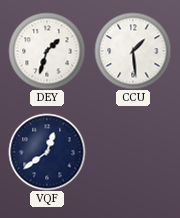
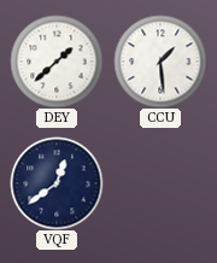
DEY: 1:33 -> 1:38 (57, 62)
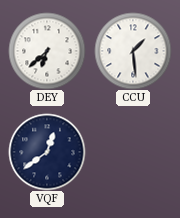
DEY: 1:38 -> 6:38 (47, 51)
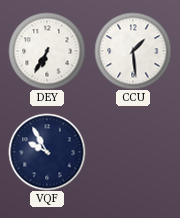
DEY: 6:38 -> 6:35 (47, 51)
VQF: 12:39 -> 9:55 (47, 152)
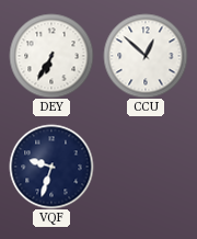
CCU: 1:29 -> 12:52 (146, 56)
VQF: 9:55 -> 9:33 (51, 167)
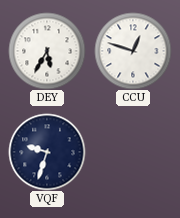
DEY: 6:35 -> 5:35 (47, 51)
CCU: 12:52 -> 12:48 (133, 51)
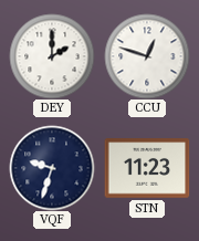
DEY: 5:35 -> 2:00 (52, 56)
STN: none -> 11:23 (147, 168)
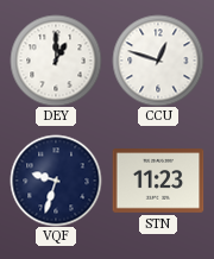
DEY: 2:00 -> 1:00 (56, 61)
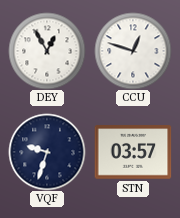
DEY: 1:00 -> 12:55 (47, 51)
STN: 11:23 -> 03:57 (133, 152)
